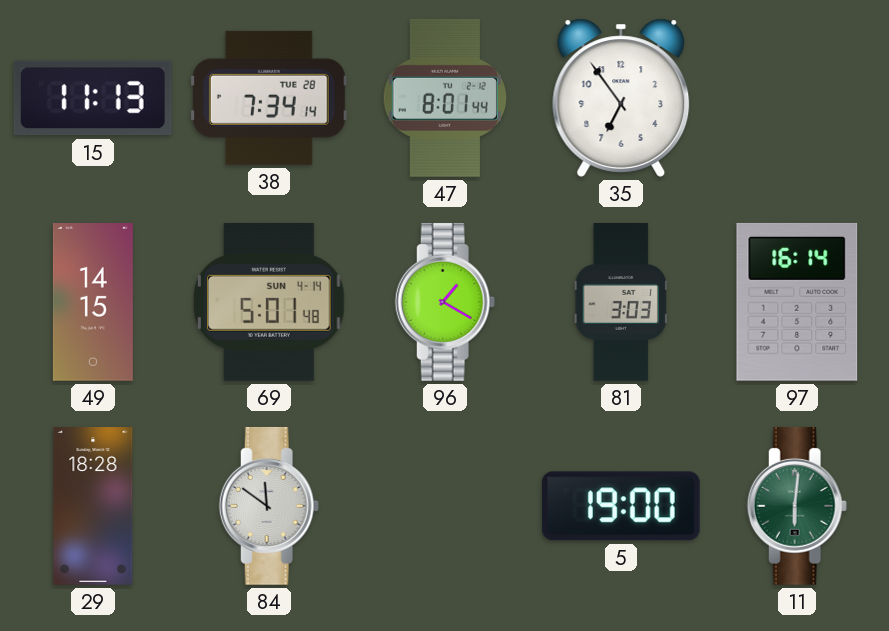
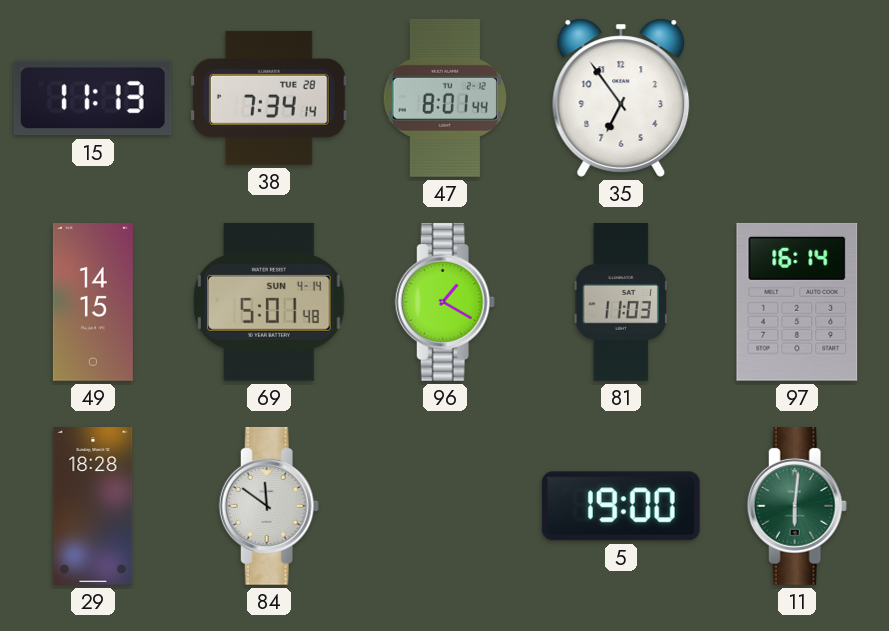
81: 3:03 -> 11:03 (621, 303)
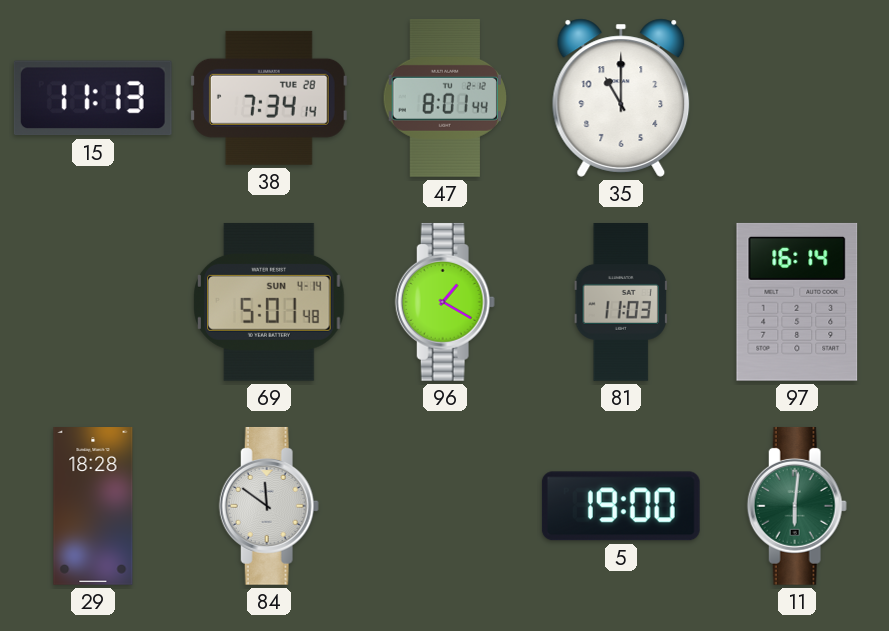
35: 6:54 -> 11:00 (621, 98)
49: 14:15 -> none (93, 303)
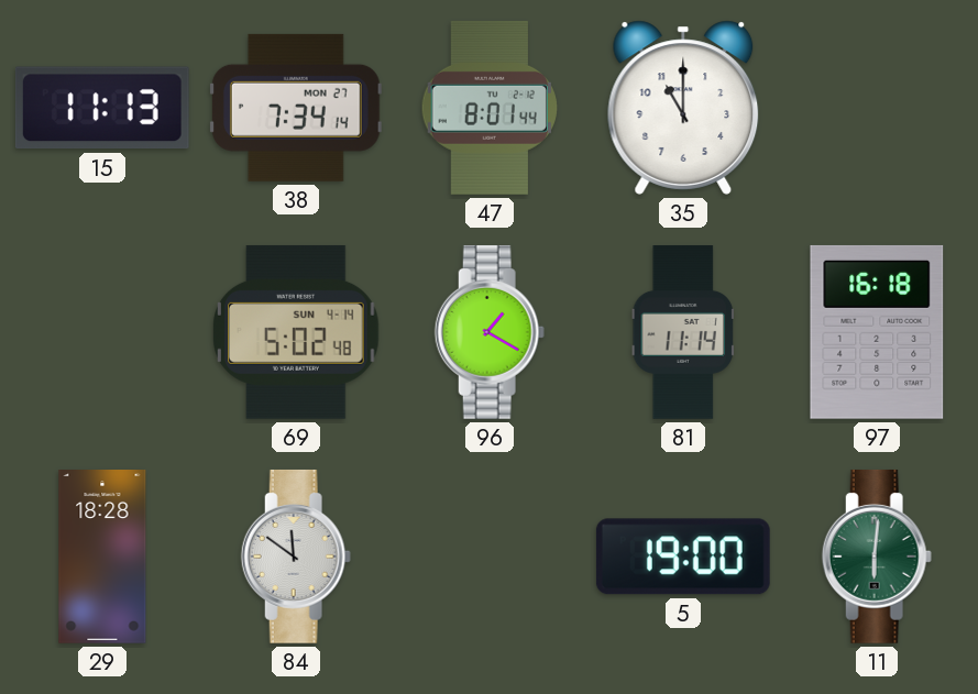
38 date: TUE 28 -> MON 27 (296, 108)
69: 5:01 -> 5:02 (296, 332)
81: 11:03 -> 11:14 (683, 333)
97: 16:14 -> 16:18 (877, 332)
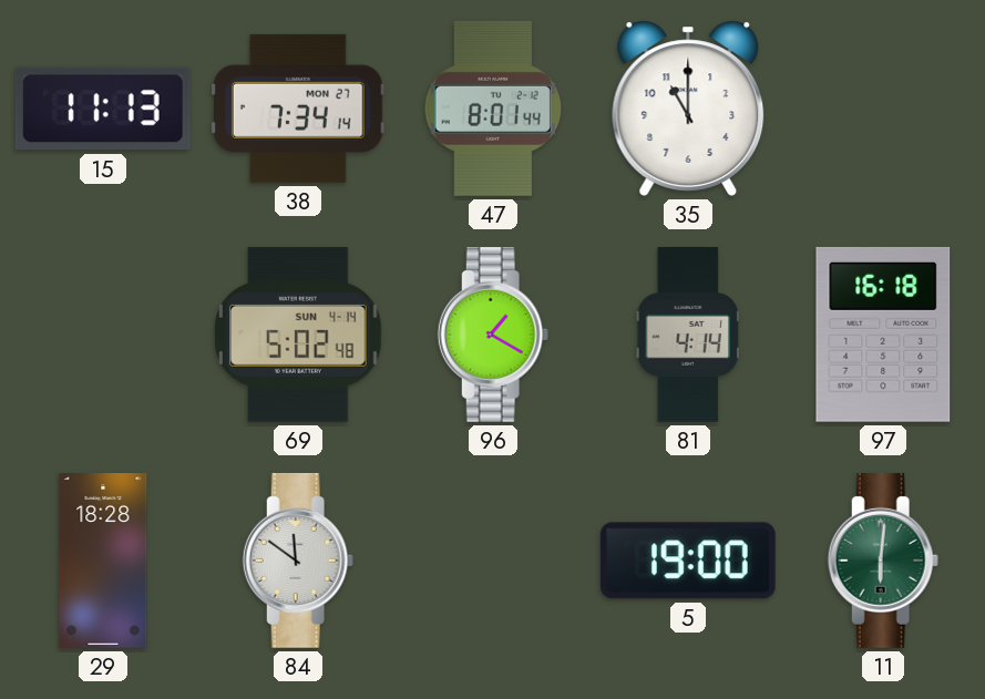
81: 11:14 -> 4:14 (688, 336)
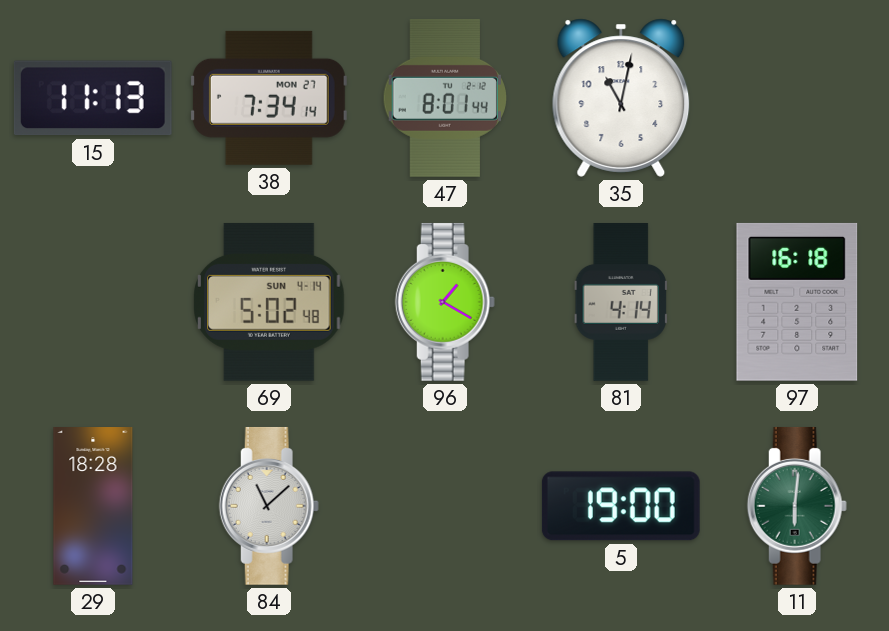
35: 11:00 -> 11:02 (621, 98)
84: 11:51 -> 11:08 (269, 506)
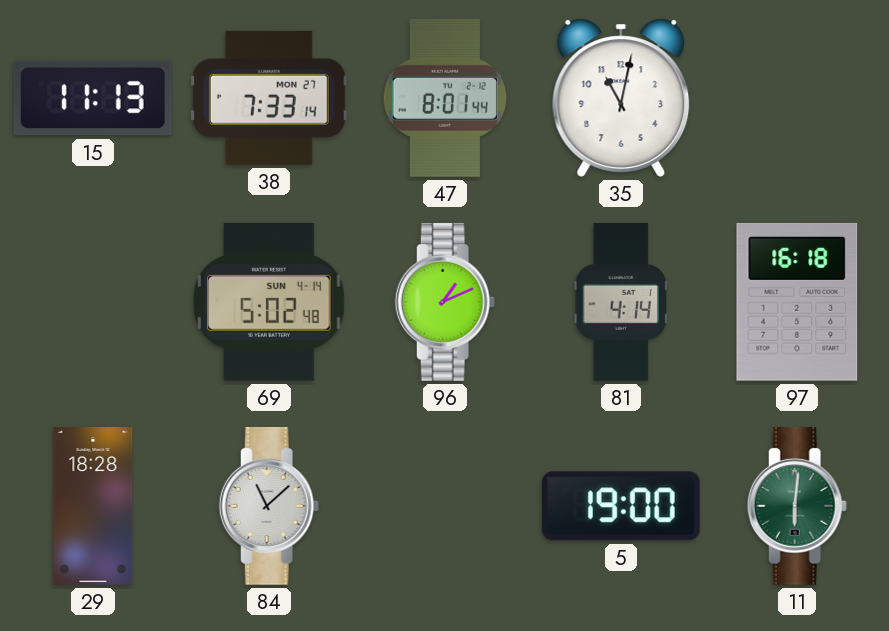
38: 7:34 -> 7:33 (269, 98)
96: 1:20 -> 1:11 (445, 302)
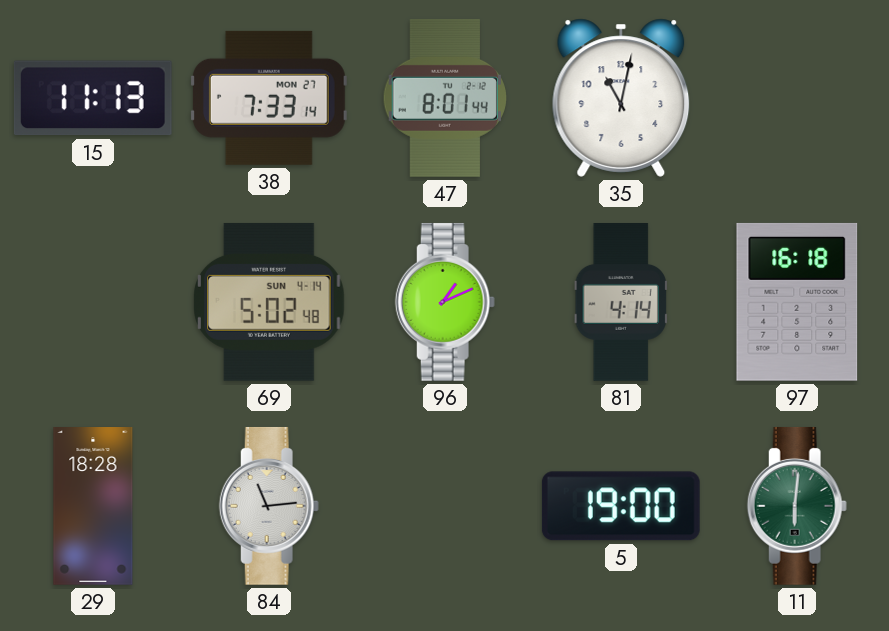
84: 11:08 -> 11:14 (269, 506)
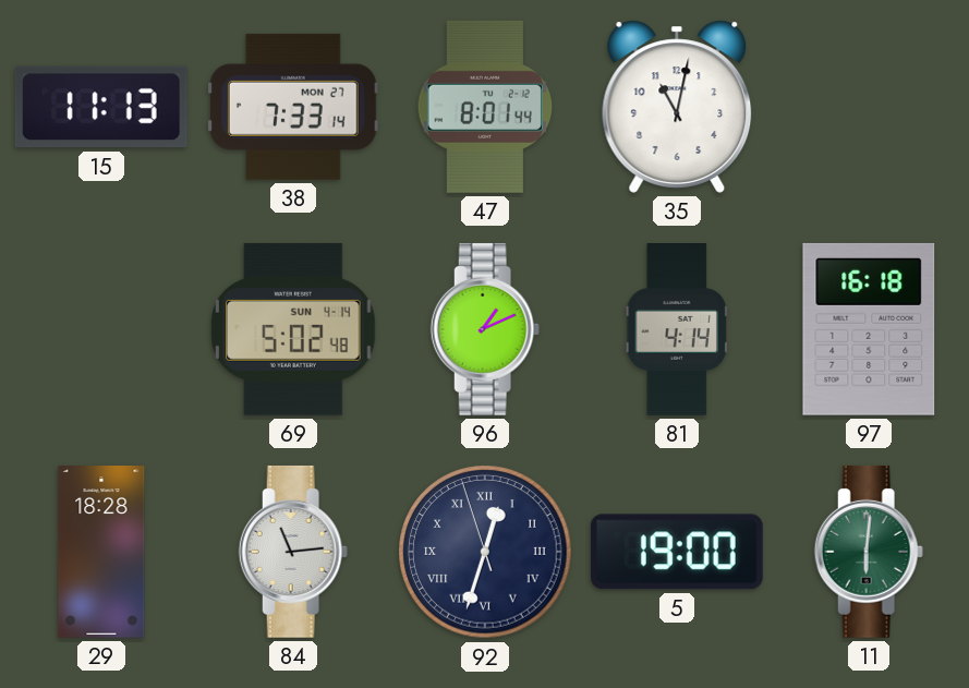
92: none -> 12:32 (485, 552)
